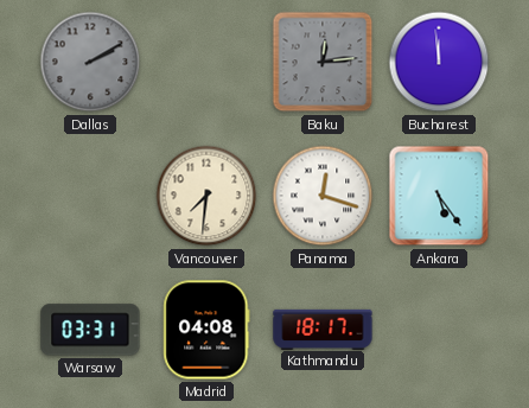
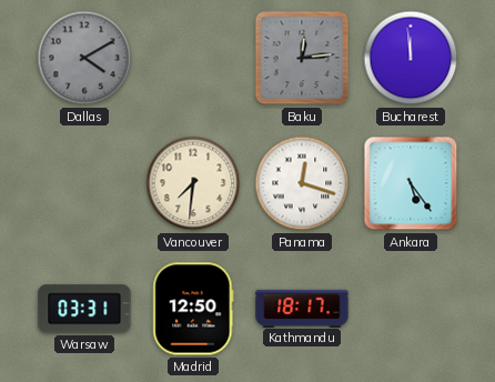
Dallas: 2:10 -> 4:10 (84, 58)
Madrid: 04:08 -> 12:50 (193, 309)
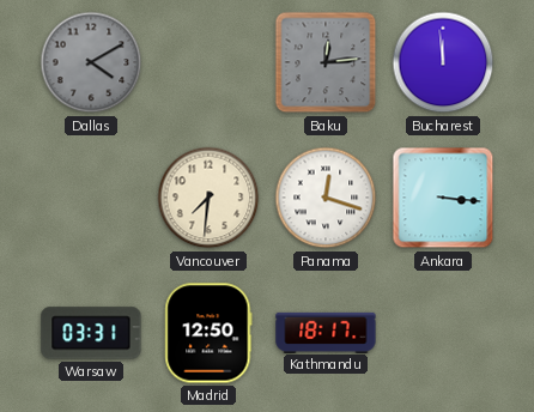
Ankara: 5:24 -> 3:16 (443, 198)
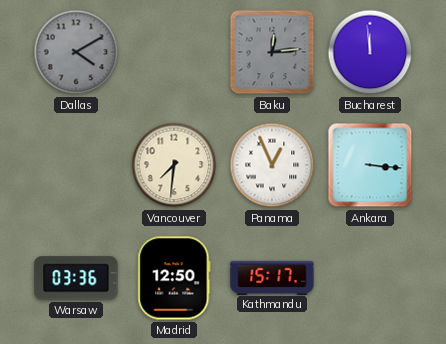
Panama: 12:18 -> 12:56 (272, 165)
Warsaw: 03:31 -> 03:36 (76, 278)
Kathmandu: 18:17 -> 15:17 (272, 277)
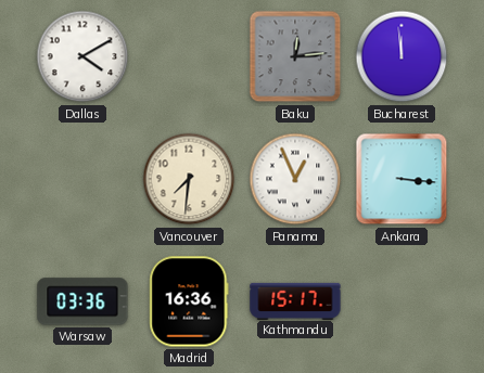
Dallas dial: grey -> white (82, 56)
Madrid: 12:50 -> 16:36 (189, 301)
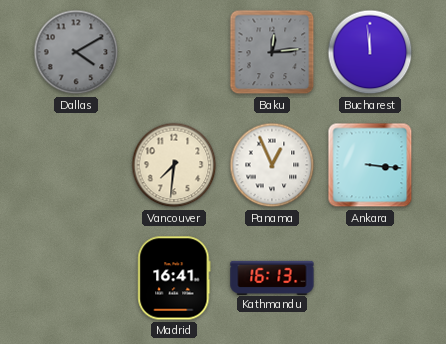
Dallas dial: white -> grey (76, 52)
Warsaw: 03:36 -> none (82, 301)
Madrid: 16:36 -> 16:41 (174, 278)
Kathmandu: 15:17 -> 16:13 (272, 277)
